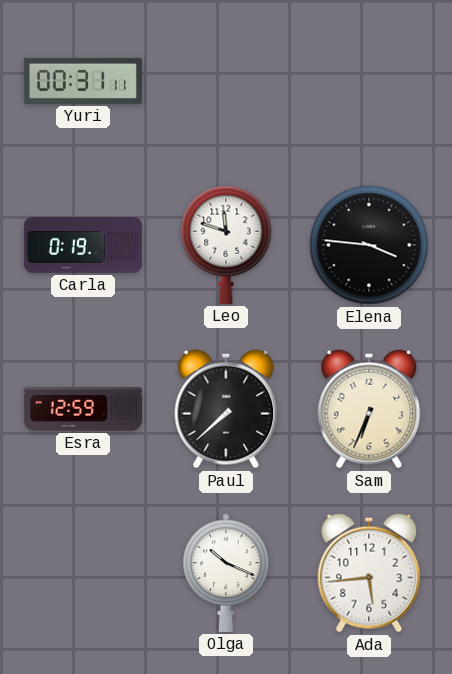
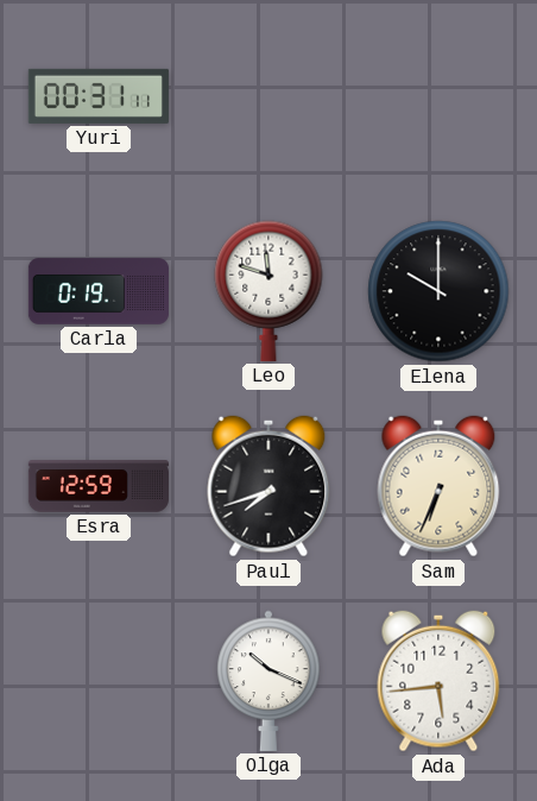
Elena: 3:46 -> 10:00 (438, 291)
Paul: 7:38 -> 7:42 (268, 486)
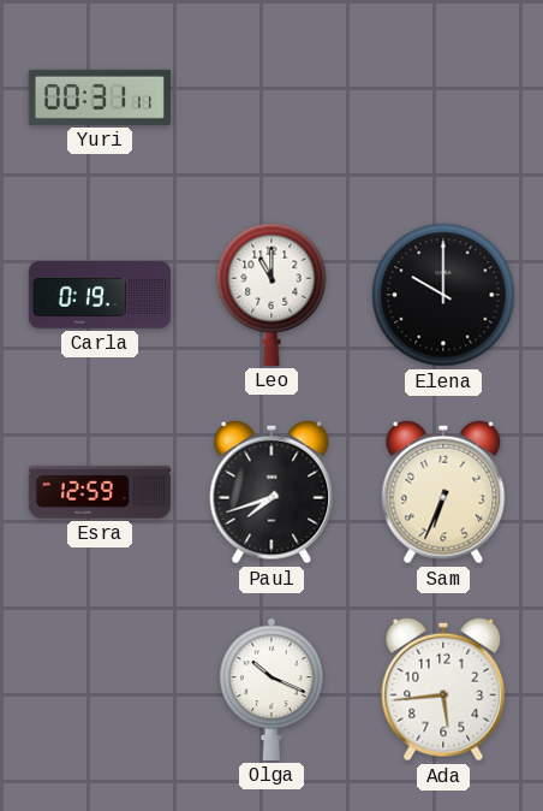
Leo: 11:48 -> 11:00 (271, 295)
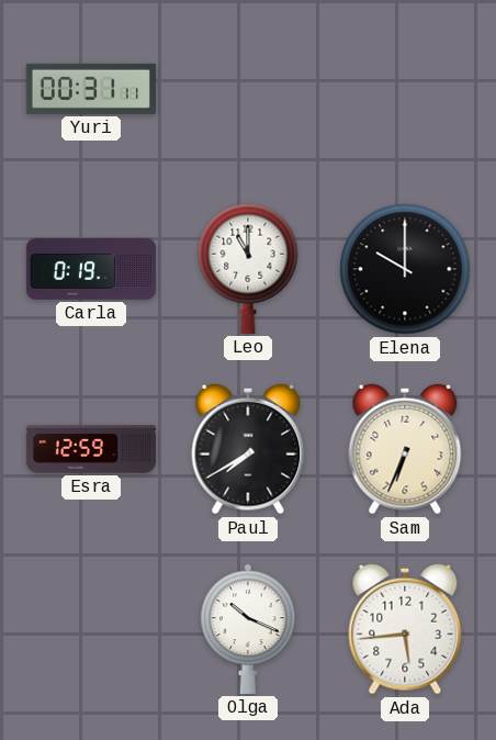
Paul: 7:42 -> 7:40 (248, 449)
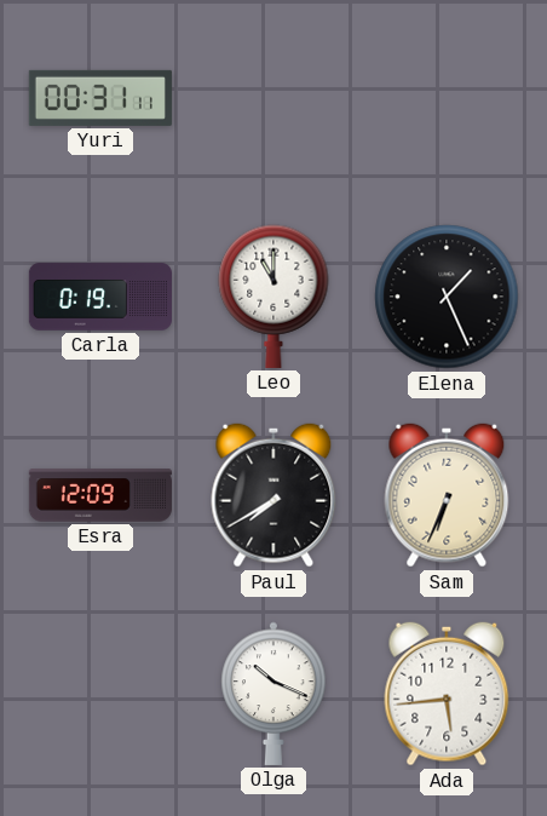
Elena: 10:00 -> 1:26 (447, 297)
Esra: 12:59 -> 12:09 (100, 495)
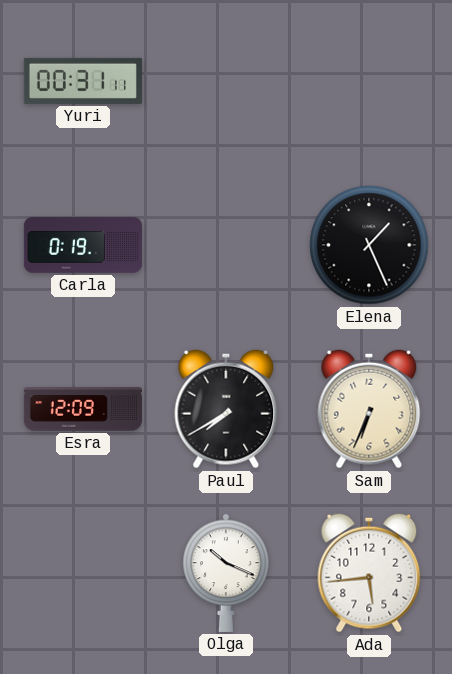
Leo: 11:00 -> none (273, 297)
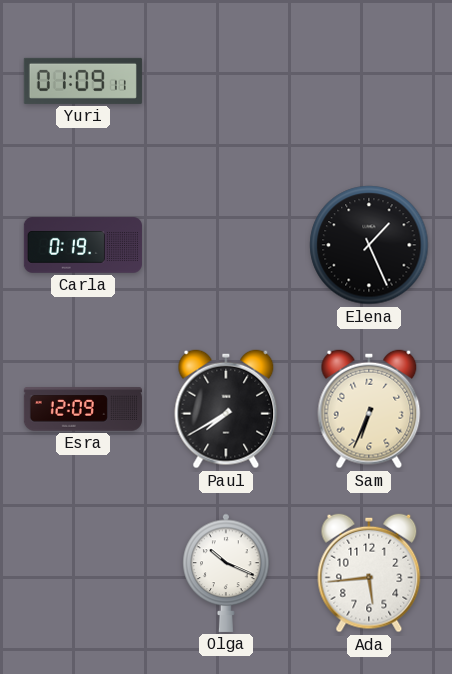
Yuri: 00:31 -> 01:09 (83, 81)
